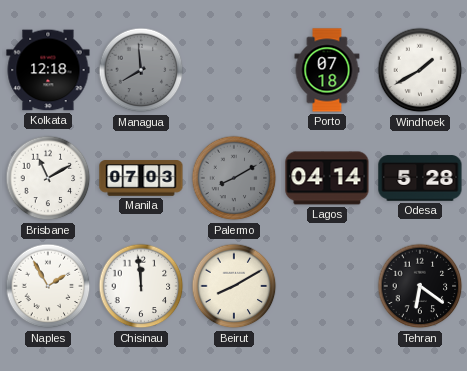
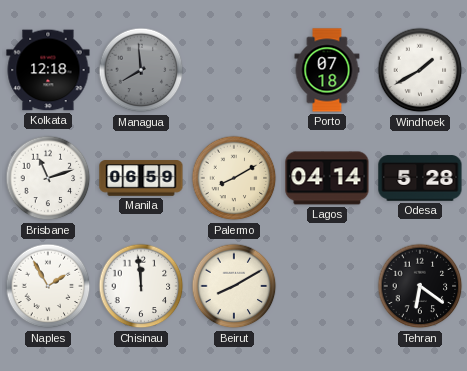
Brisbane: 11:10 -> 11:12 (48, 178)
Manila: 07:03 -> 06:59 (141, 178)
Palermo dial: grey -> cream (234, 178)
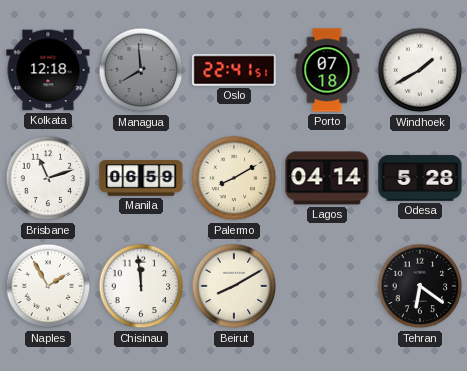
Oslo: none -> 22:41 (234, 70)
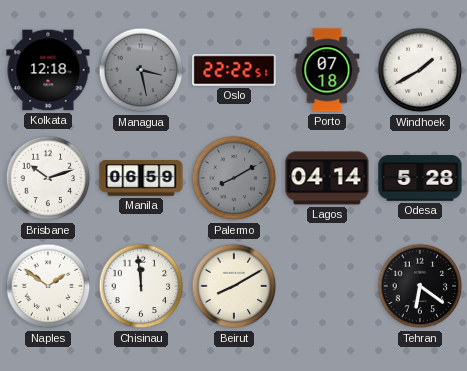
Managua: 7:59 -> 3:28 (141, 70)
Oslo: 22:41 -> 22:22 (234, 70)
Brisbane: 11:12 -> 10:12 (48, 178)
Palermo dial: cream -> grey (234, 178)
Naples: 1:55 -> 1:51 (48, 286)
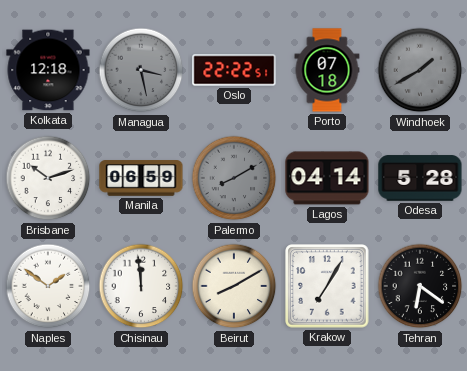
Windhoek dial: white -> grey (420, 70)
Krakow: none -> 7:05 (327, 286)
